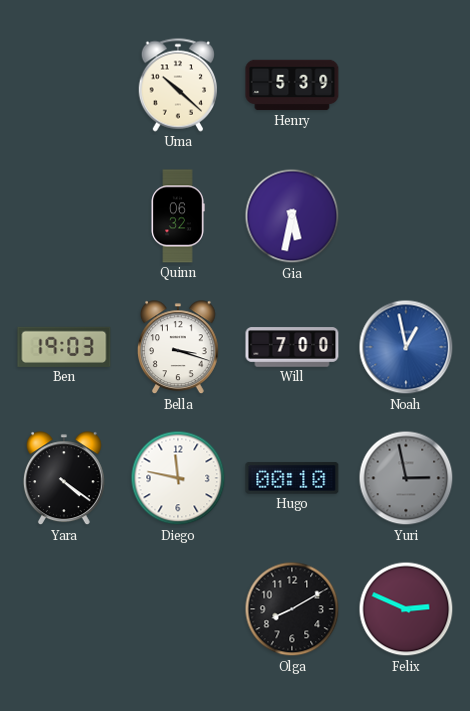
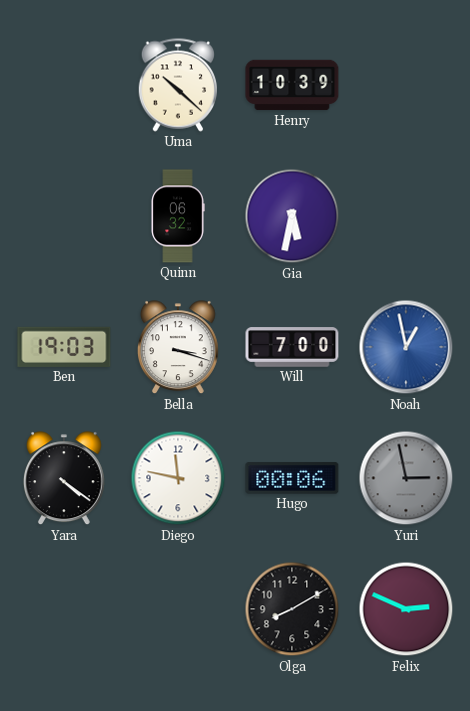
Henry: 5:39 -> 10:39 (292, 85)
Hugo: 00:10 -> 00:06 (292, 478)
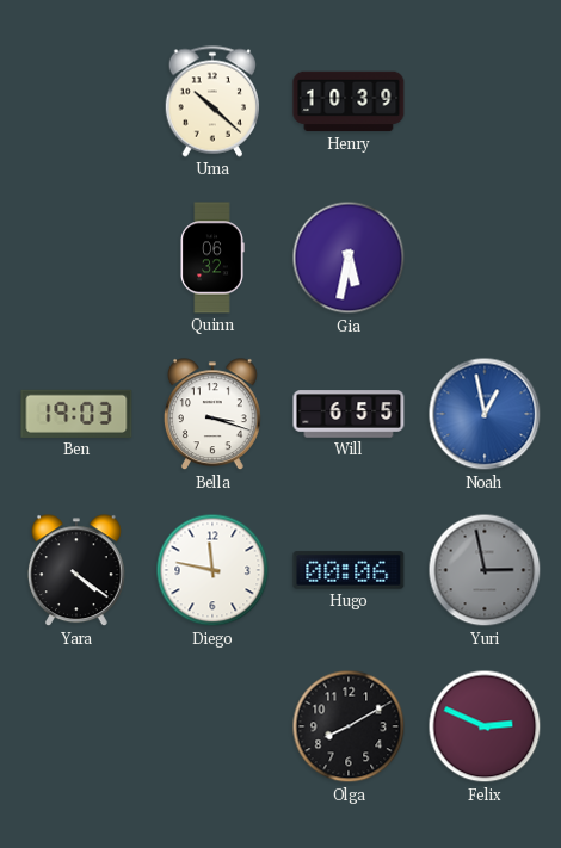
Will: 7:00 -> 6:55 (349, 414)
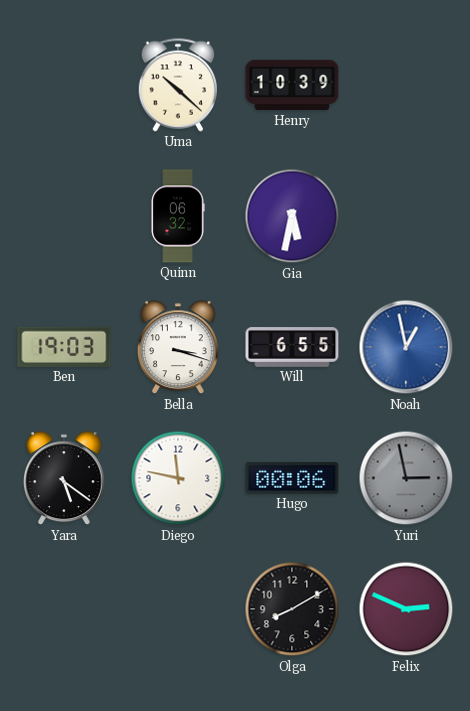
Yara: 4:21 -> 5:21 (64, 479)
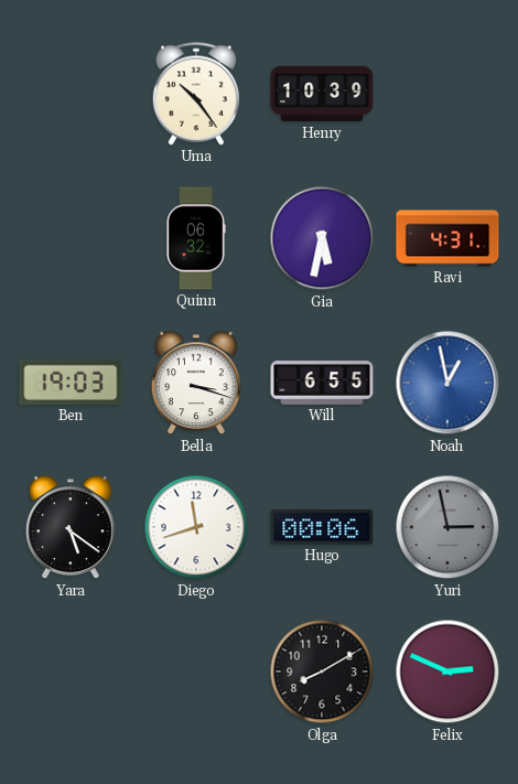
Uma: 10:22 -> 10:24 (195, 94)
Ravi: none -> 4:31 (447, 238)
Diego: 11:47 -> 11:42 (196, 527)
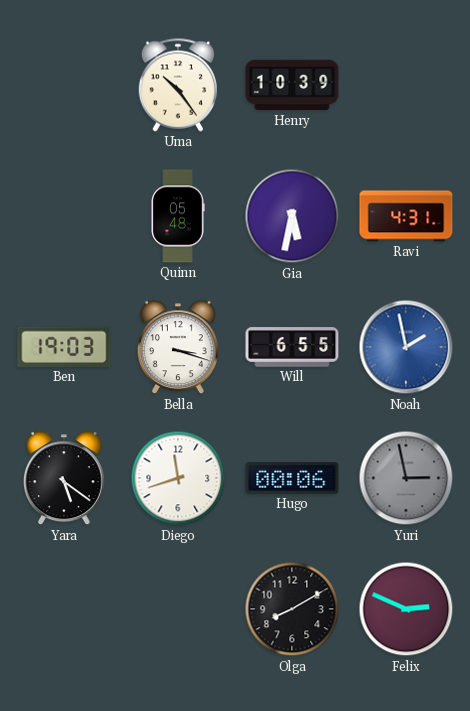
Quinn: 06:32 -> 05:48 (178, 216)
Noah: 12:58 -> 1:58 (406, 347)
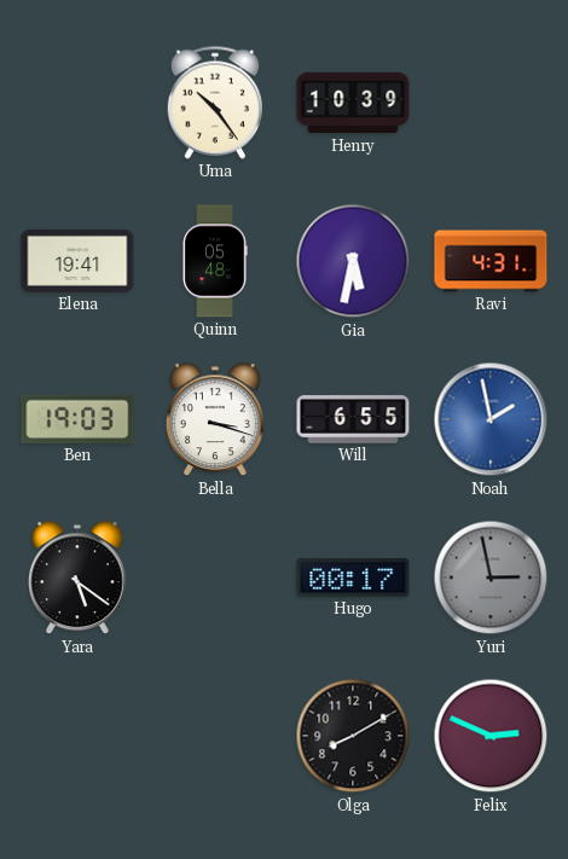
Elena: none -> 19:41 (77, 261)
Diego: 11:42 -> none (178, 478)
Hugo: 00:06 -> 00:17 (353, 577)
